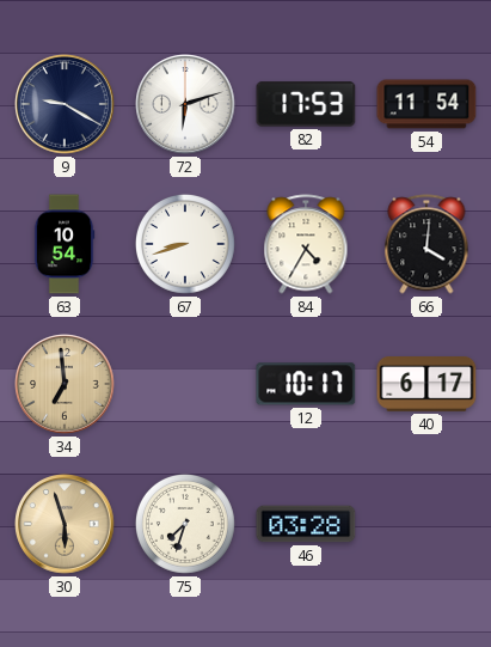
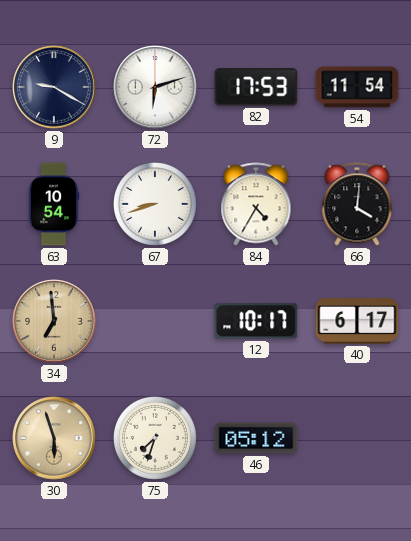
46: 03:28 -> 05:12 (256, 438)
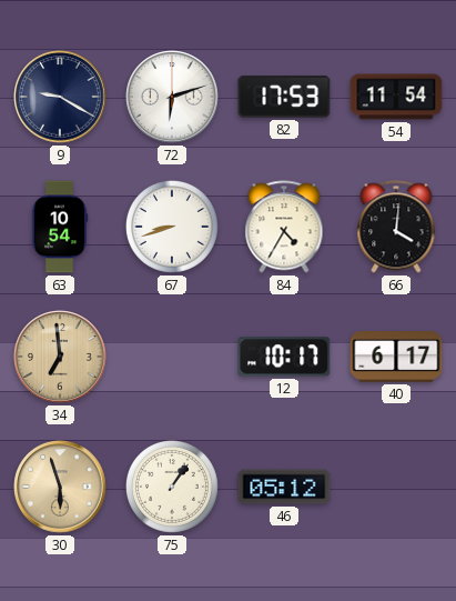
75: 7:33 -> 1:06 (172, 487)
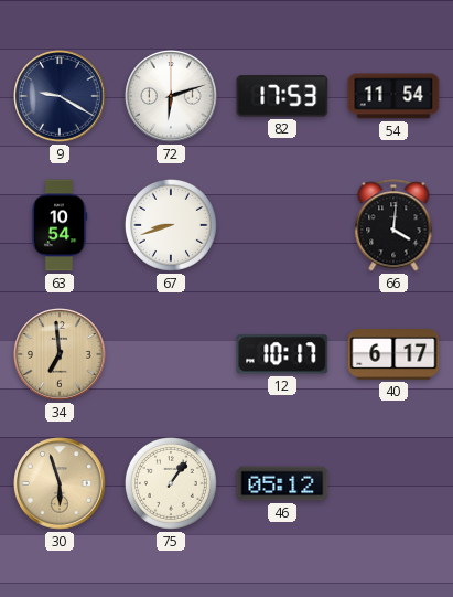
84: 4:35 -> none (284, 227)
